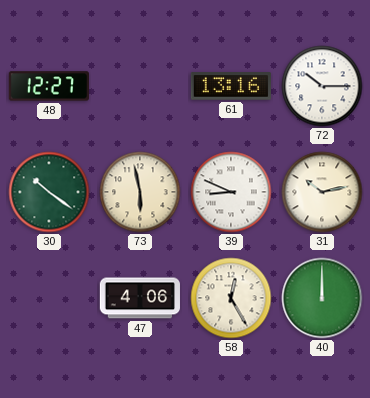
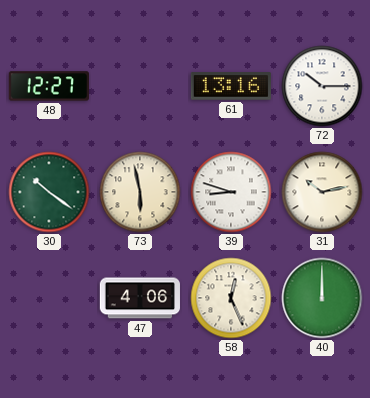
39: 8:49 -> 8:48 (231, 192)
58: 12:25 -> 12:26 (231, 298)
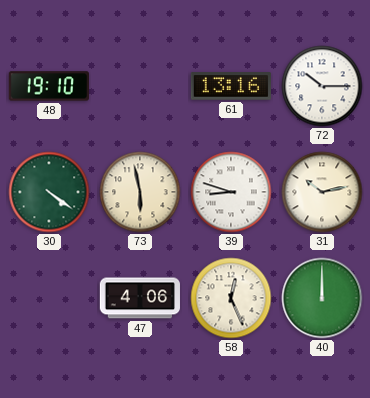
48: 12:27 -> 19:10 (49, 86)
30: 10:21 -> 4:21 (49, 192)
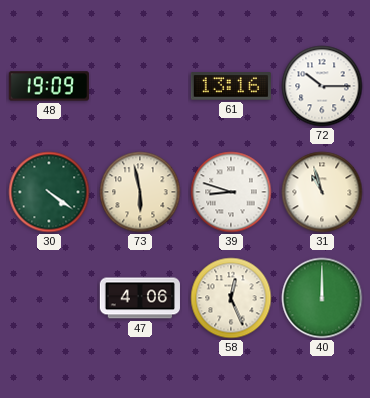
48: 19:10 -> 19:09 (49, 86)
31: 10:13 -> 10:57 (322, 192)
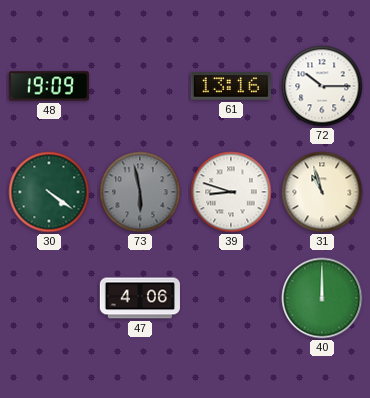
73 dial: cream -> grey (140, 192)
58: 12:26 -> none (231, 298)
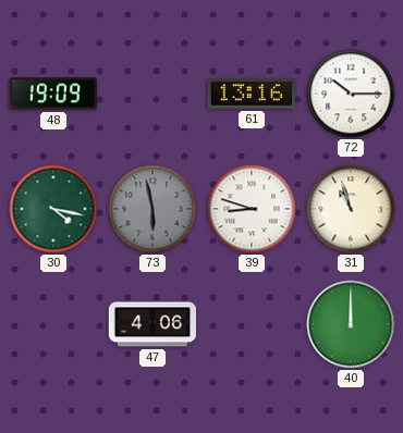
30: 4:21 -> 4:17 (53, 209)
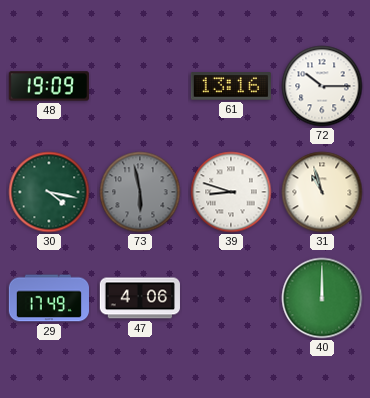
29: none -> 17:49 (48, 298)
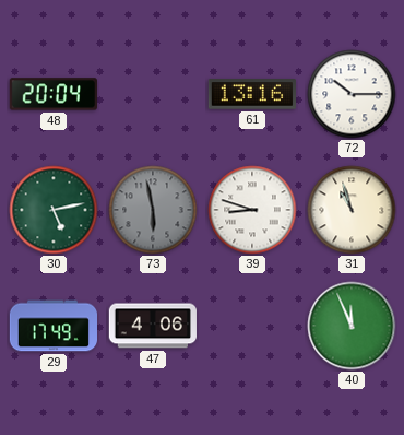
48: 19:09 -> 20:04 (54, 94)
30: 4:17 -> 5:13 (54, 210)
40: 12:00 -> 11:56 (352, 326)
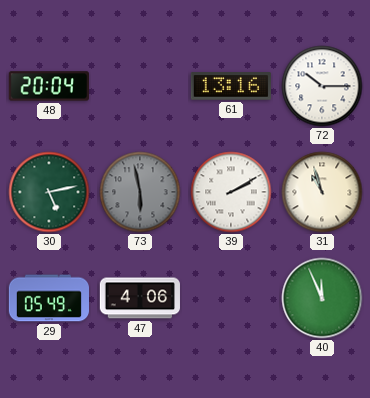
39: 8:48 -> 2:10 (231, 192)
29: 17:49 -> 05:49 (48, 298)
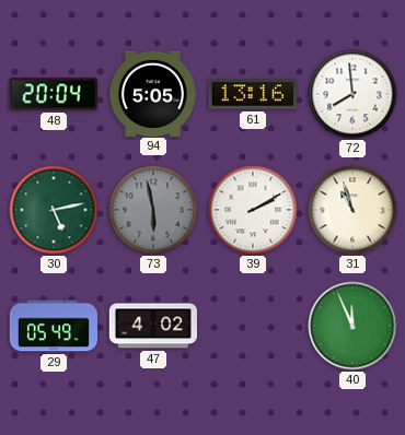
94: none -> 5:05 (152, 93)
72: 10:15 -> 7:59 (352, 94)
47: 4:06 -> 4:02 (152, 326)
